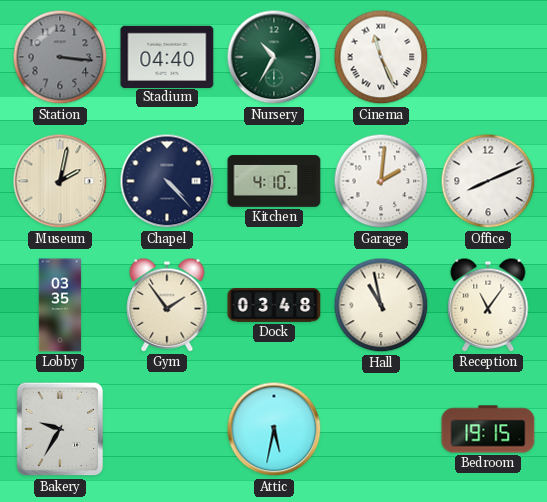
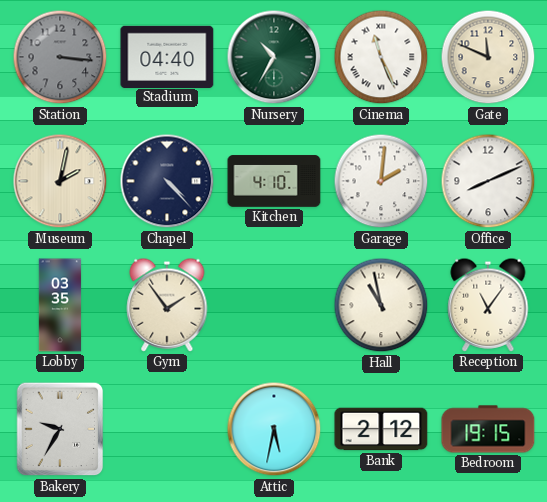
Gate: none -> 11:49 (488, 57)
Dock: 03:48 -> none (274, 306)
Bank: none -> 2:12 (381, 429)
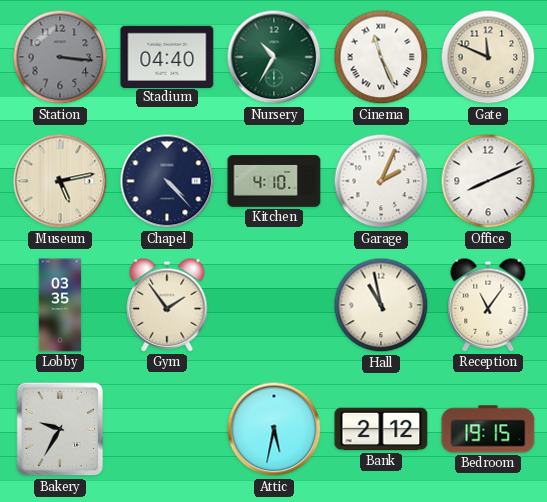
Museum: 2:02 -> 5:13 (60, 181)
Garage: 2:01 -> 2:04 (381, 181)
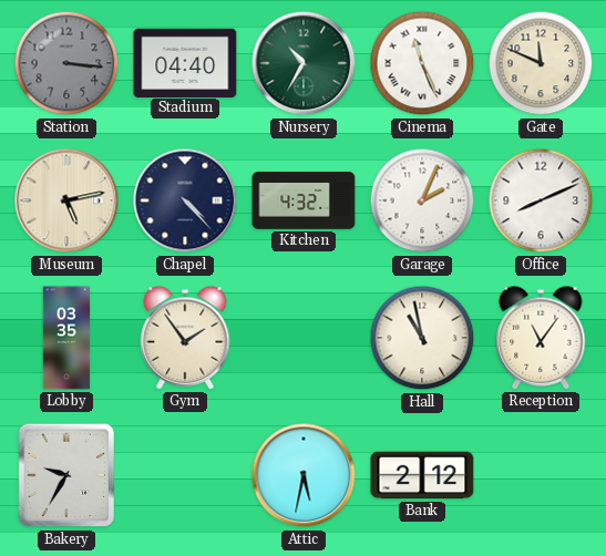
Kitchen: 4:10 -> 4:32 (304, 200)
Bedroom: 19:15 -> none (488, 429)
